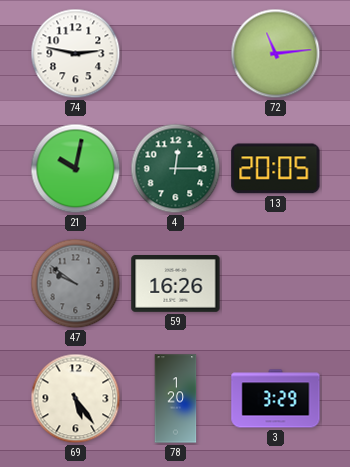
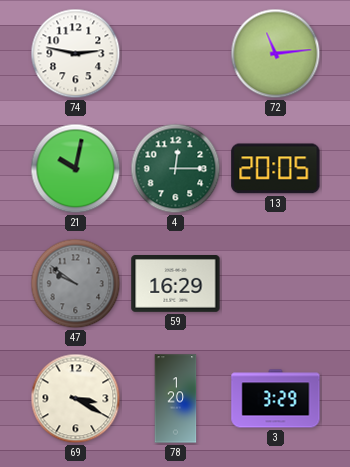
59: 16:26 -> 16:29 (176, 284)
69: 5:24 -> 3:20 (76, 399)
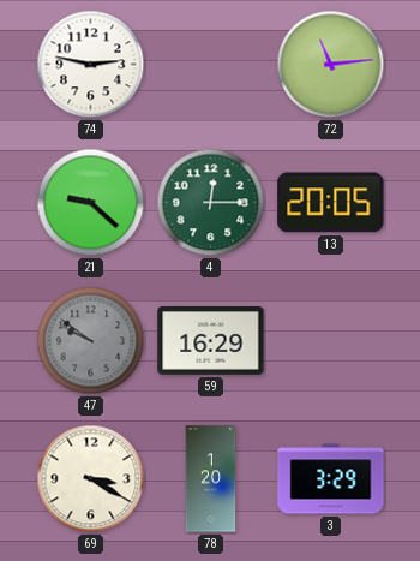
21: 10:02 -> 9:22 (91, 203)
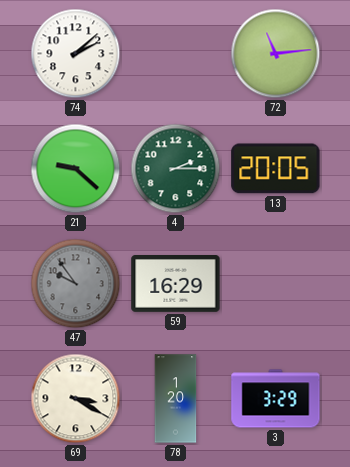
74: 2:47 -> 2:08 (76, 54)
4: 12:15 -> 2:15 (176, 169)
47: 9:51 -> 9:54 (76, 284)
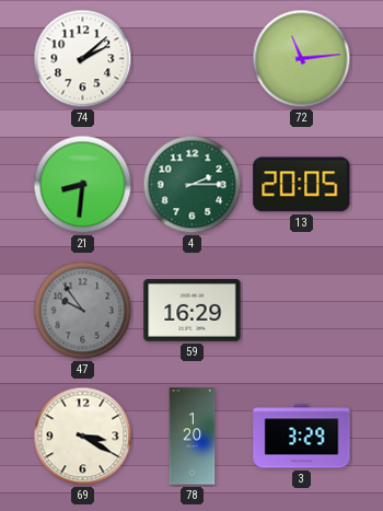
21: 9:22 -> 8:31 (83, 185)
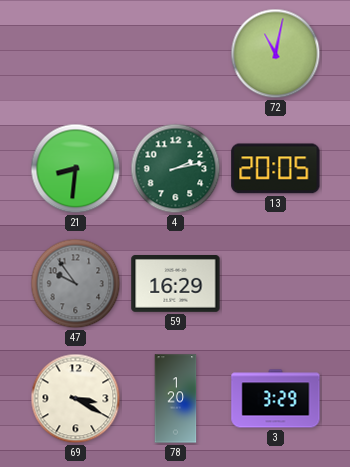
74: 2:08 -> none (83, 59)
72: 11:14 -> 11:02 (276, 54)
4: 2:15 -> 2:13 (176, 169)
